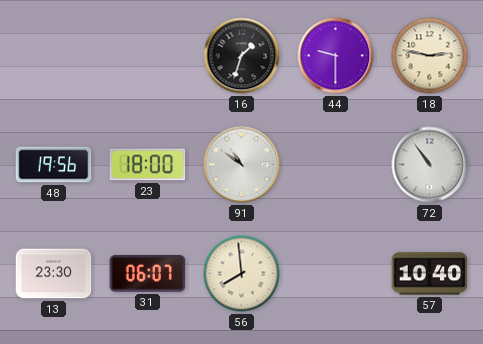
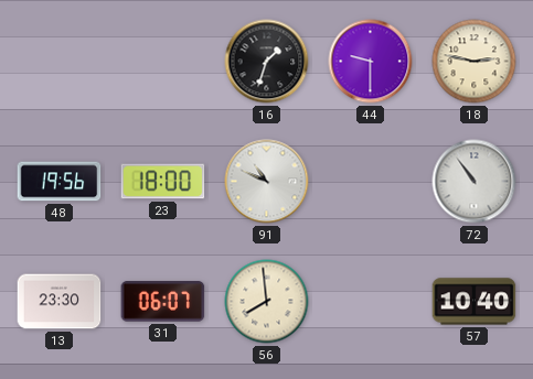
91: 10:51 -> 10:49 (267, 182)
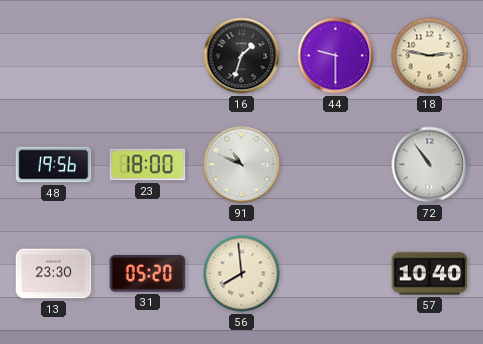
31: 06:07 -> 05:20 (148, 274)
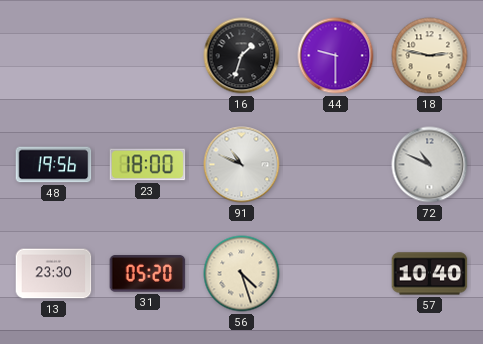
72: 10:54 -> 10:49 (430, 165)
56: 7:59 -> 4:27 (242, 274)
